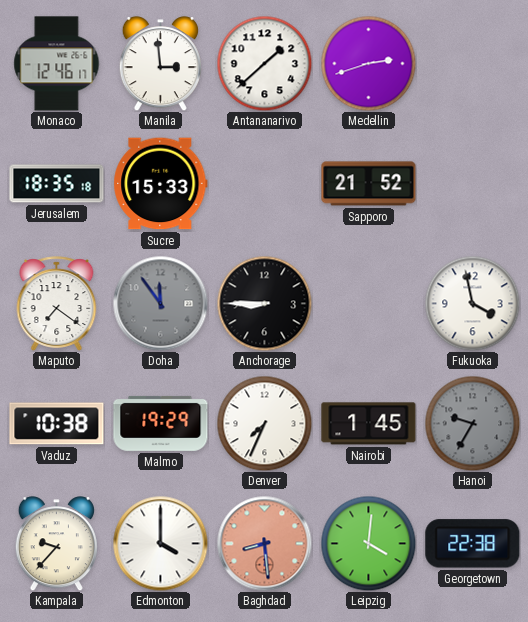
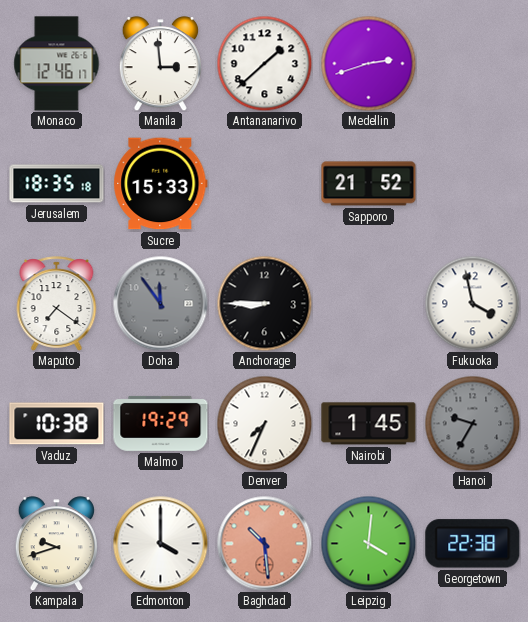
Kampala: 9:37 -> 9:42 (56, 544)
Baghdad: 8:29 -> 10:29 (264, 543)
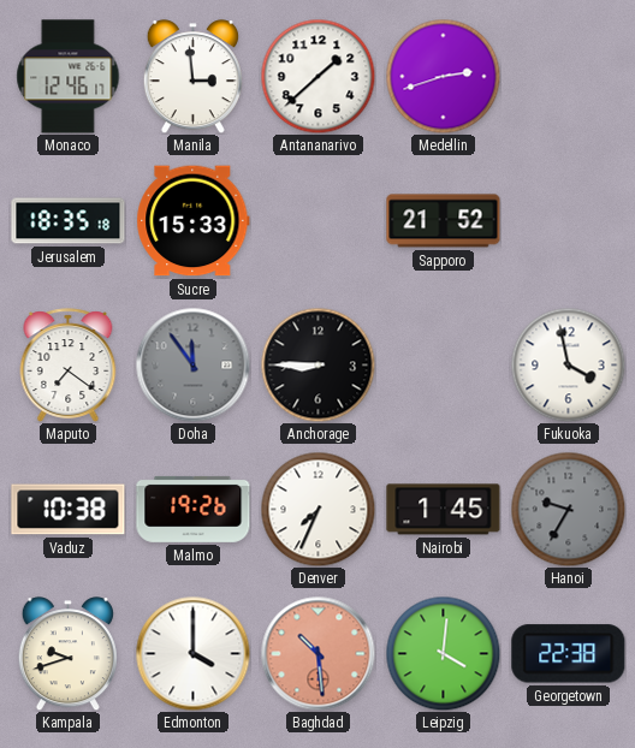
Malmo: 19:29 -> 19:26 (194, 509)
